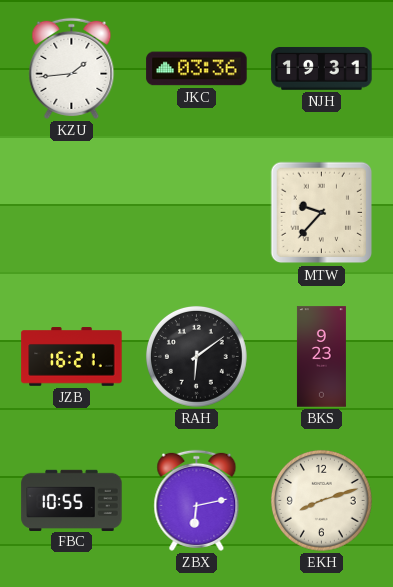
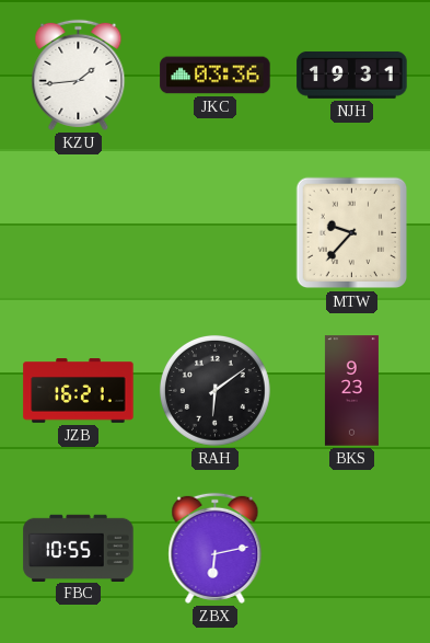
EKH: 8:12 -> none (321, 500)
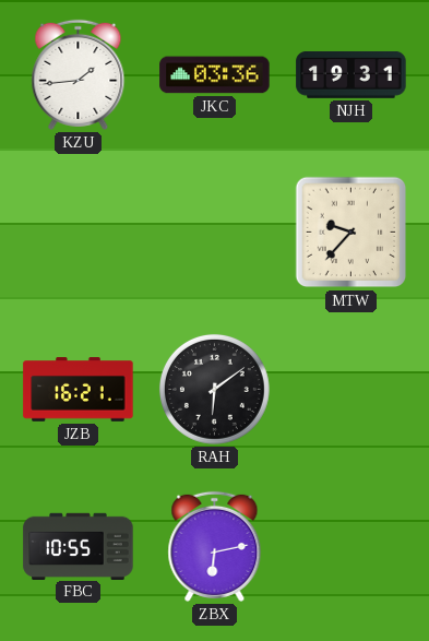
BKS: 9:23 -> none (351, 391)
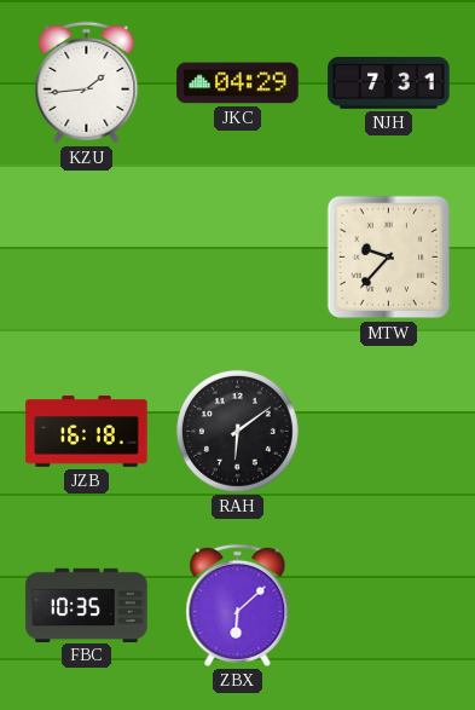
JKC: 03:36 -> 04:29 (238, 83)
NJH: 19:31 -> 7:31 (389, 82)
JZB: 16:21 -> 16:18 (87, 432)
FBC: 10:55 -> 10:35 (87, 605)
ZBX: 6:13 -> 6:08 (238, 605)
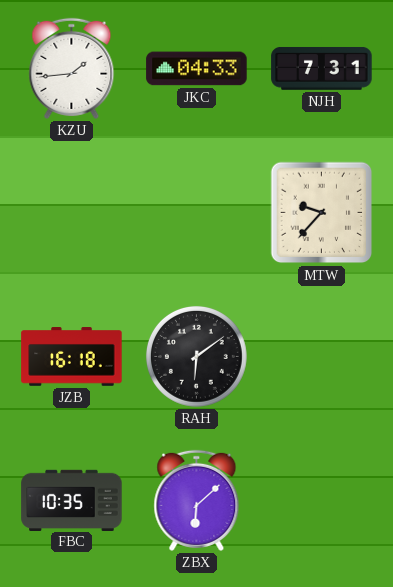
JKC: 04:29 -> 04:33 (197, 69)
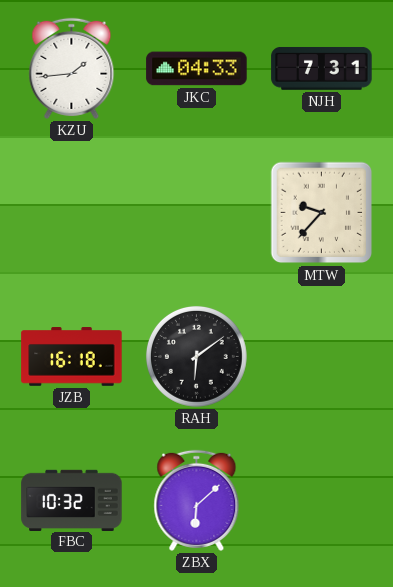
FBC: 10:35 -> 10:32 (72, 500)
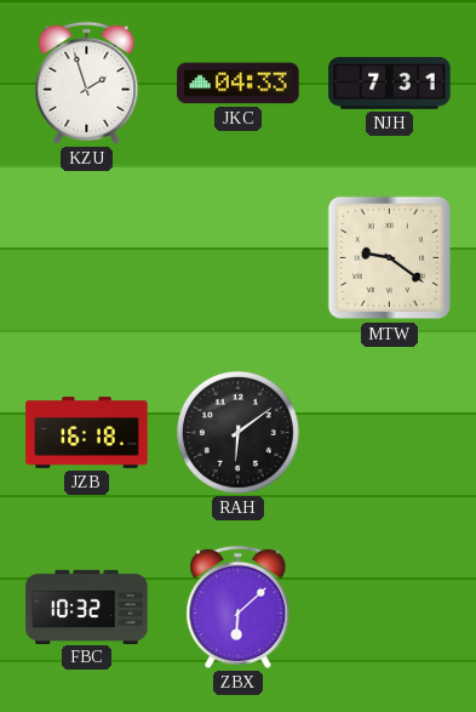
KZU: 1:44 -> 1:57 (87, 82)
MTW: 9:37 -> 9:21 (390, 258)
